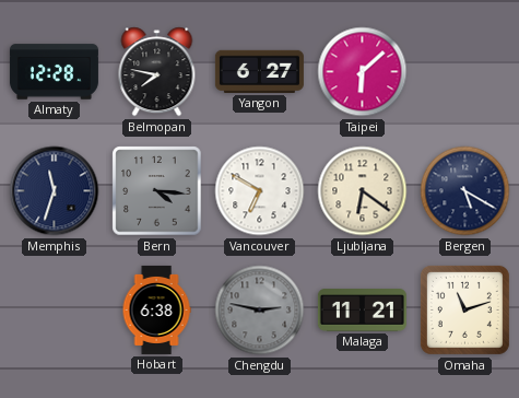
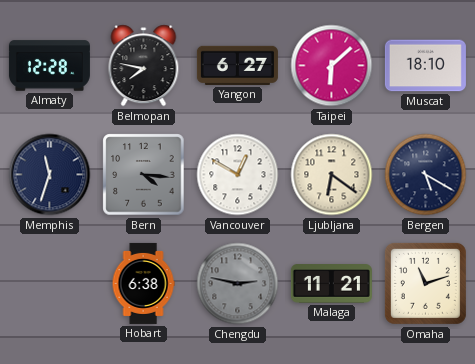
Muscat: none -> 18:10 (425, 66)
Vancouver: 6:50 -> 12:50 (238, 175)
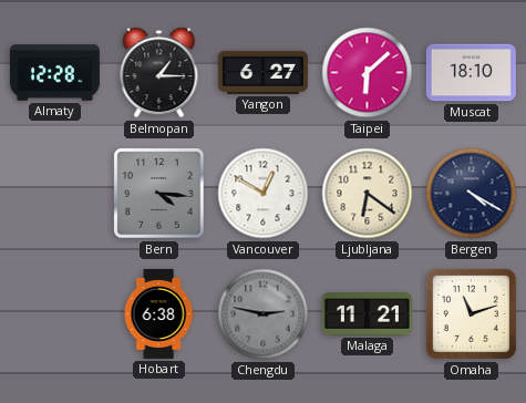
Belmopan: 7:47 -> 1:15 (159, 73)
Memphis: 11:33 -> none (50, 175)
Bergen: 5:20 -> 4:20 (472, 194)
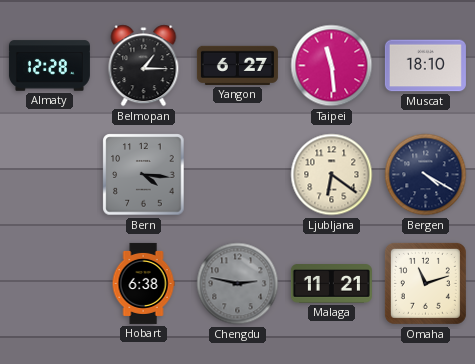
Taipei: 6:08 -> 11:29 (332, 66)
Vancouver: 12:50 -> none (264, 194)
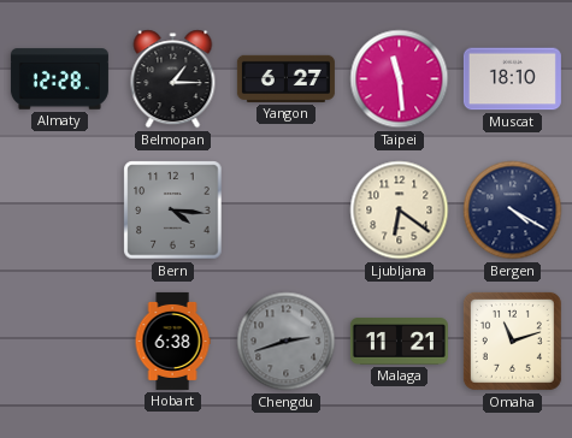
Chengdu: 2:47 -> 2:42 (287, 342)
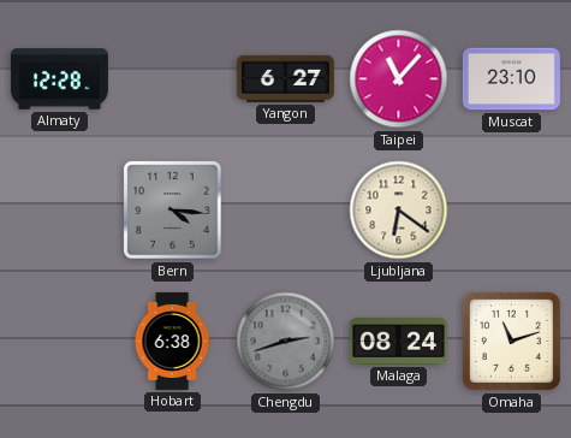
Belmopan: 1:15 -> none (173, 79)
Taipei: 11:29 -> 11:07 (399, 79)
Muscat: 18:10 -> 23:10 (511, 79)
Bergen: 4:20 -> none (513, 211)
Malaga: 11:21 -> 08:24 (398, 342)
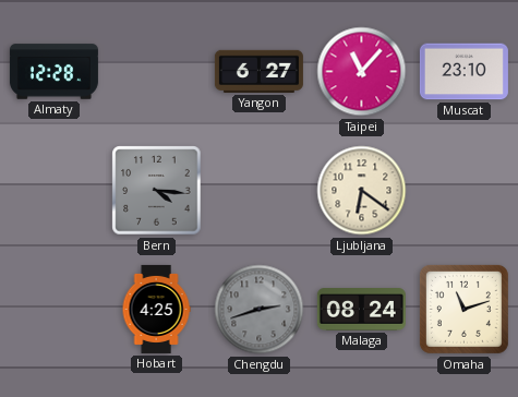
Hobart: 6:38 -> 4:25 (156, 309)
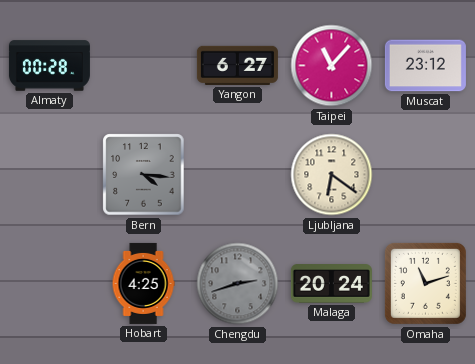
Almaty: 12:28 -> 00:28 (49, 66)
Muscat: 23:10 -> 23:12 (425, 66)
Malaga: 08:24 -> 20:24 (331, 284)
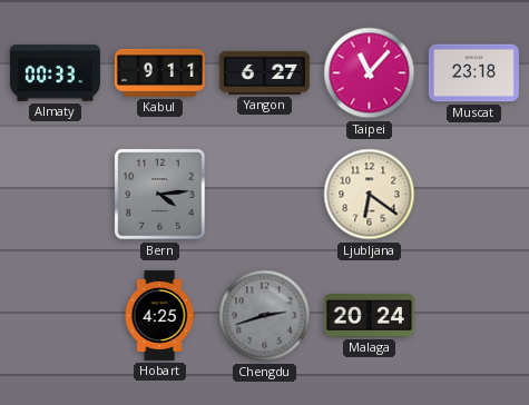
Almaty: 00:28 -> 00:33 (55, 73)
Kabul: none -> 9:11 (159, 72)
Muscat: 23:12 -> 23:18 (473, 73)
Bern: 4:16 -> 4:14 (160, 195)
Omaha: 11:12 -> none (425, 283)
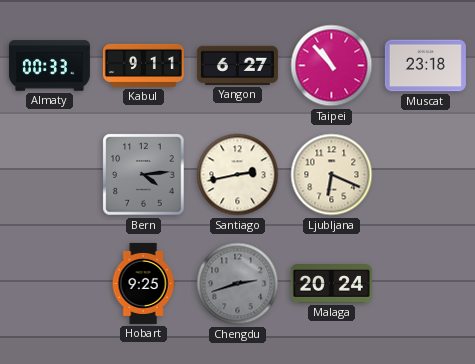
Taipei: 11:07 -> 10:53 (332, 66)
Santiago: none -> 2:43 (238, 175)
Ljubljana: 6:21 -> 6:19 (332, 175)
Hobart: 4:25 -> 9:25 (143, 283)
